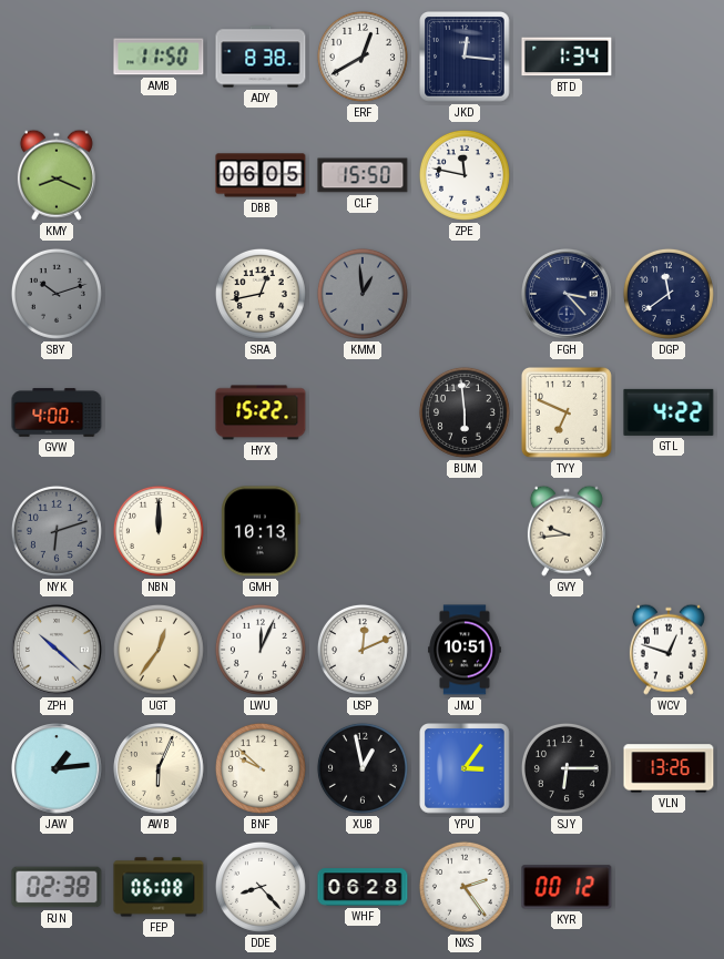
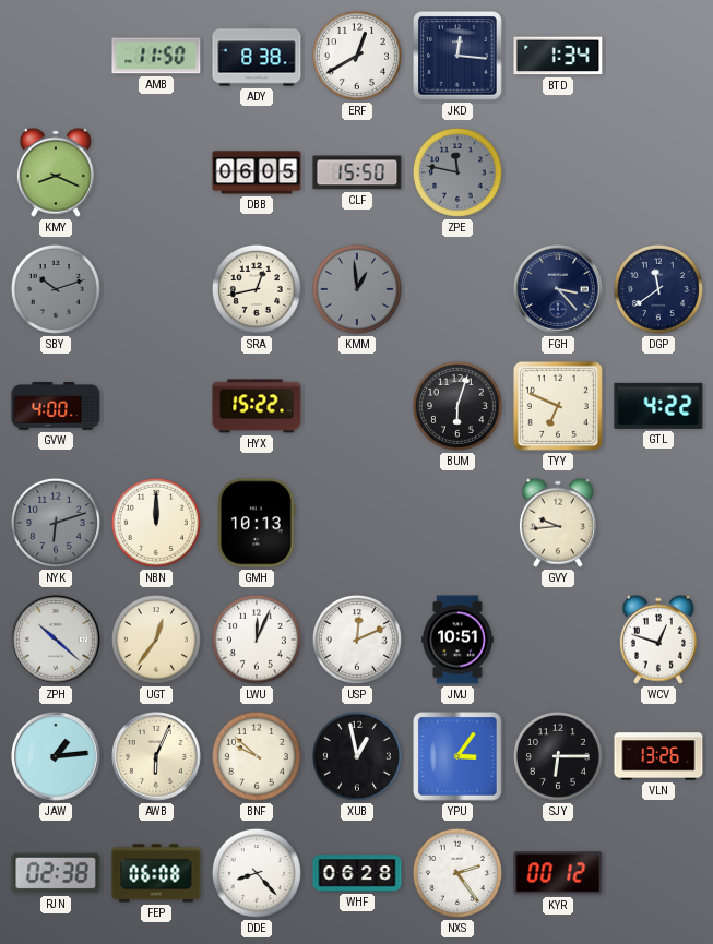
ZPE dial: white -> grey (457, 172)
BUM: 5:59 -> 6:03 (457, 406)
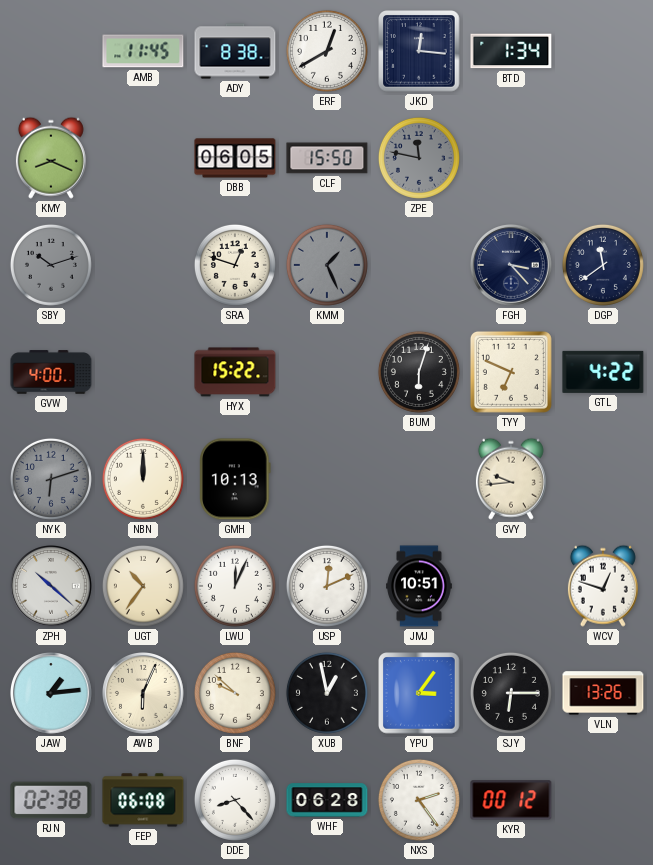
AMB: 11:50 -> 11:45 (143, 51)
SRA: 12:43 -> 12:48 (235, 265)
KMM: 12:59 -> 1:26 (327, 265)
UGT: 12:36 -> 10:36 (143, 586)
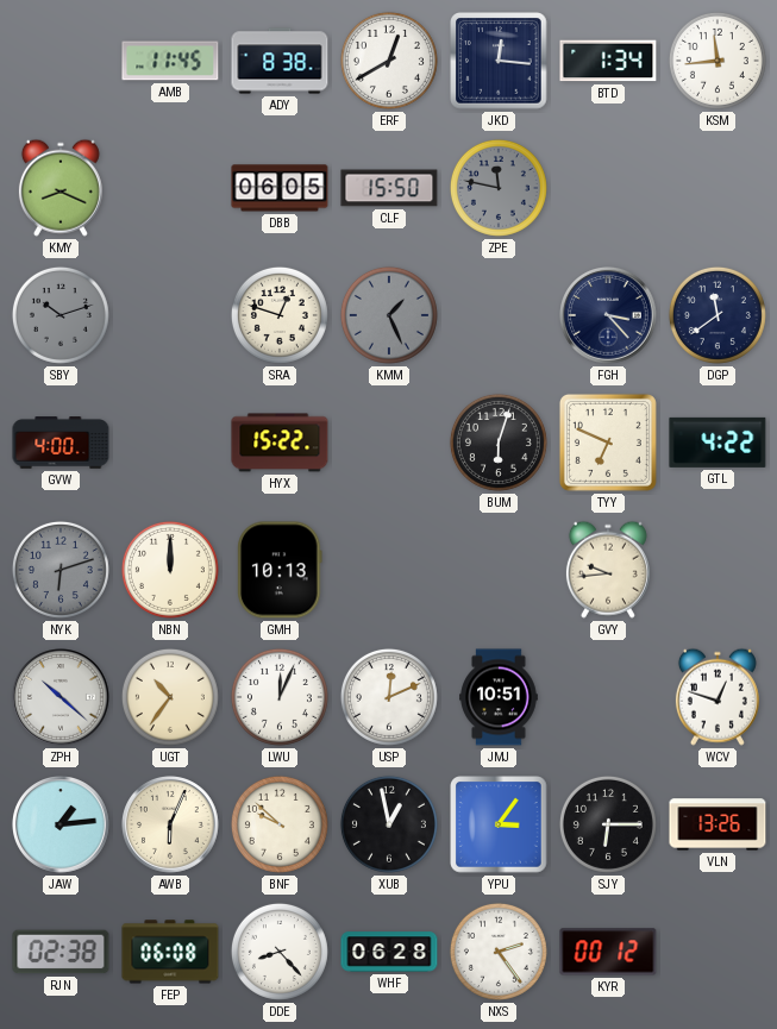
KSM: none -> 11:44 (718, 61)
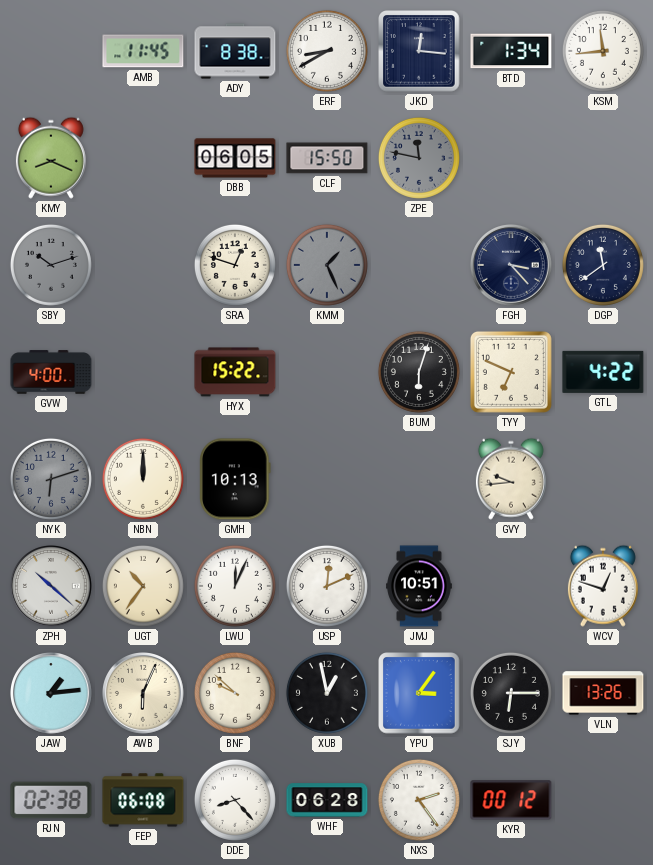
ERF: 12:40 -> 8:40 (327, 51)
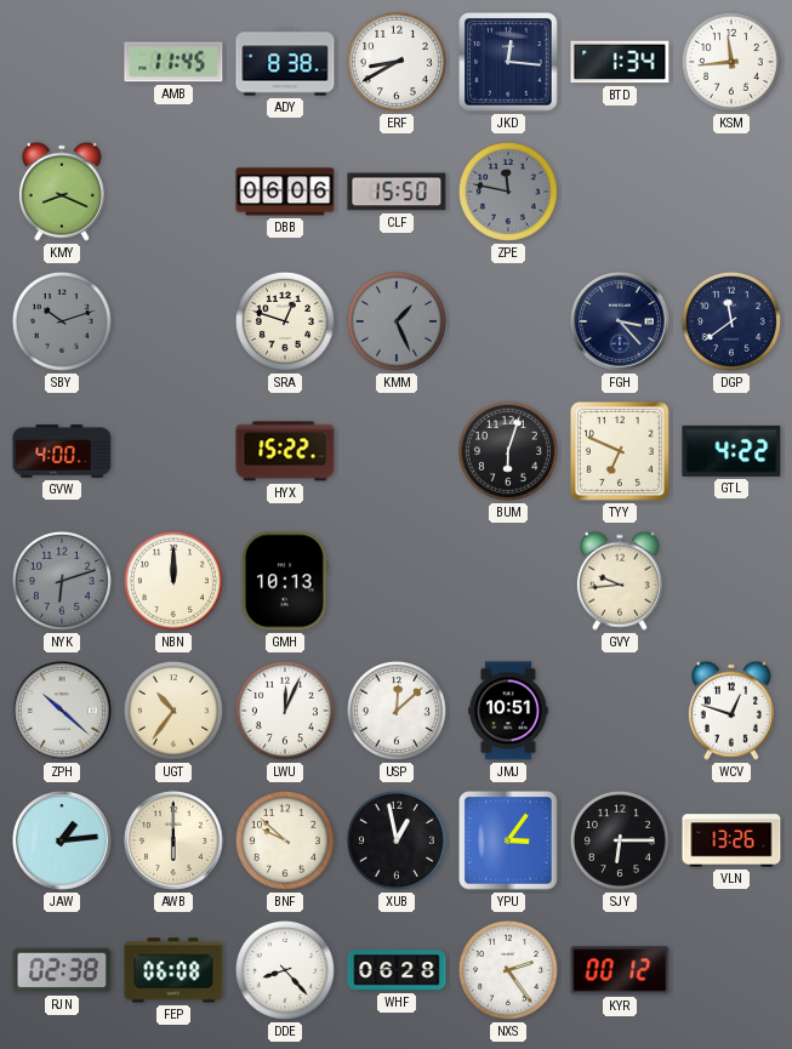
DBB: 06:05 -> 06:06 (285, 192)
USP: 12:11 -> 12:08 (397, 711)
AWB: 6:04 -> 6:00 (175, 840)
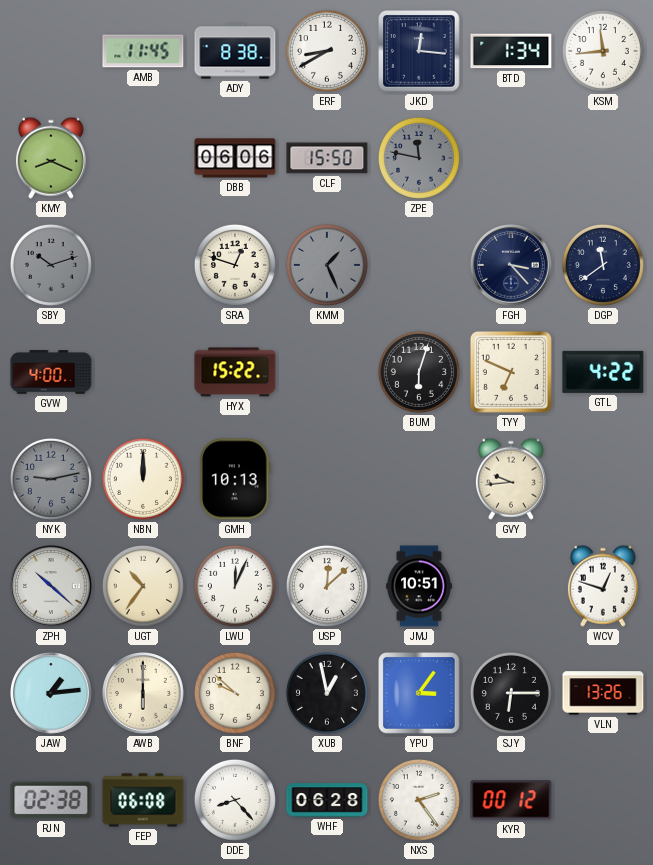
NYK: 6:12 -> 9:13 (51, 479)
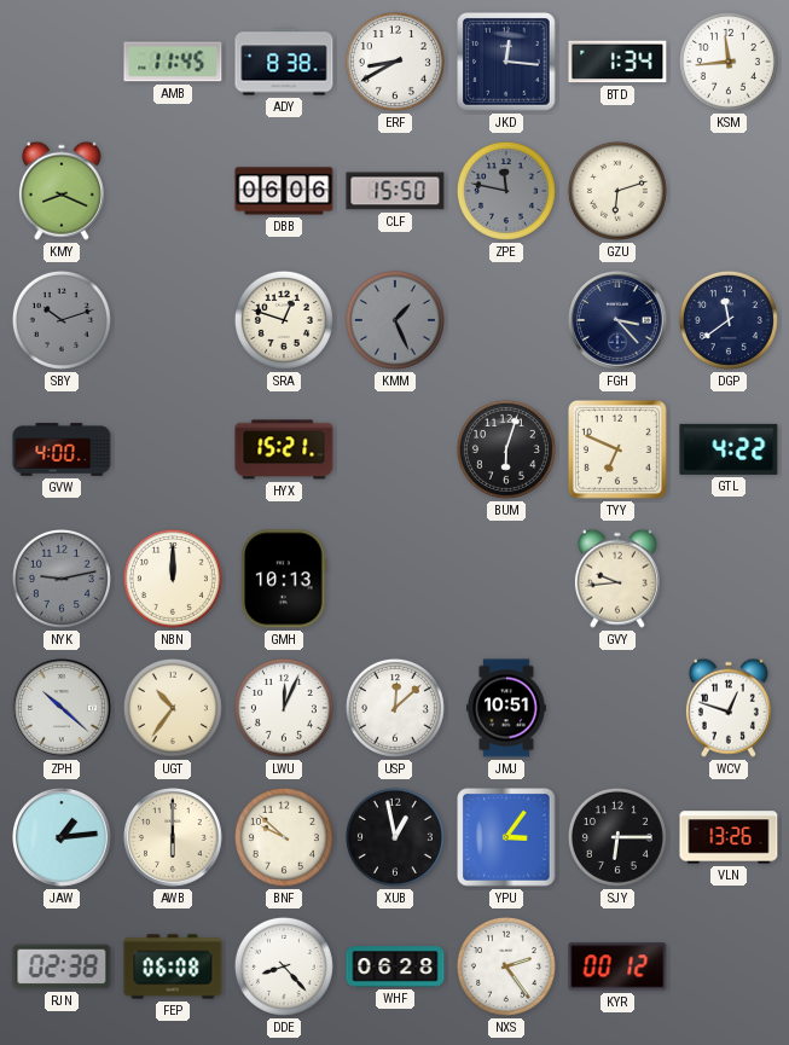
GZU: none -> 6:12 (617, 191)
HYX: 15:22 -> 15:21 (284, 449)
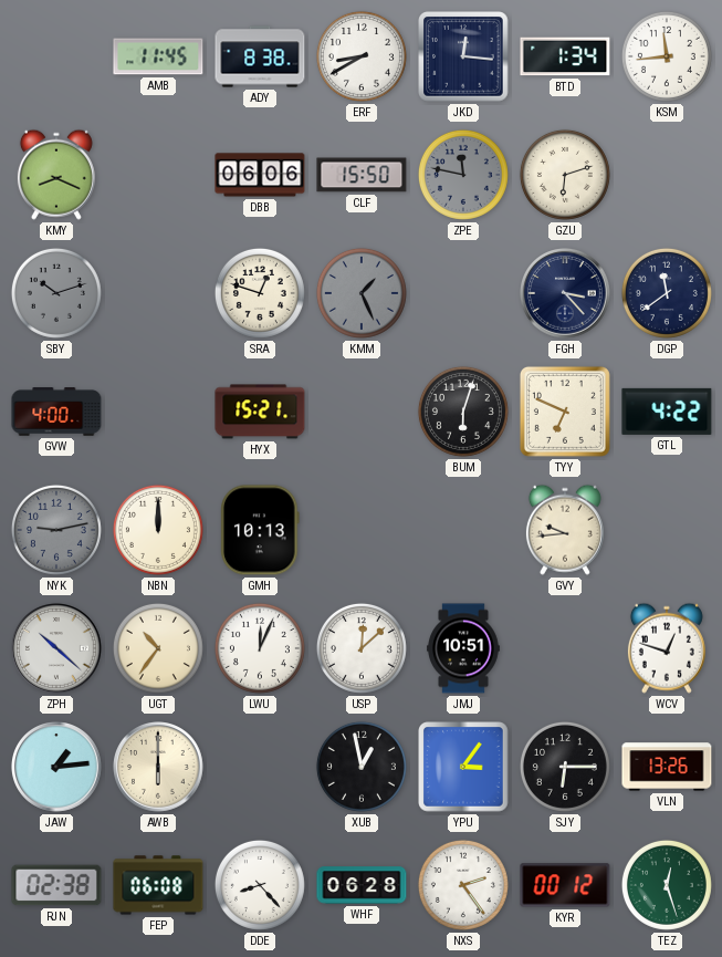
BNF: 9:52 -> none (284, 837)
TEZ: none -> 12:27 (667, 885)
